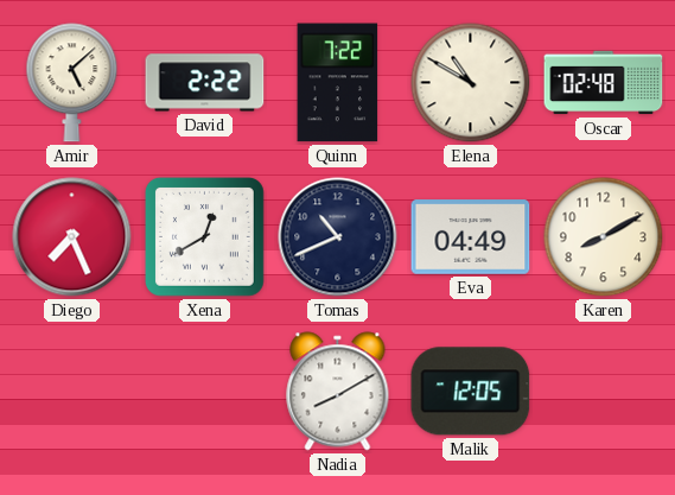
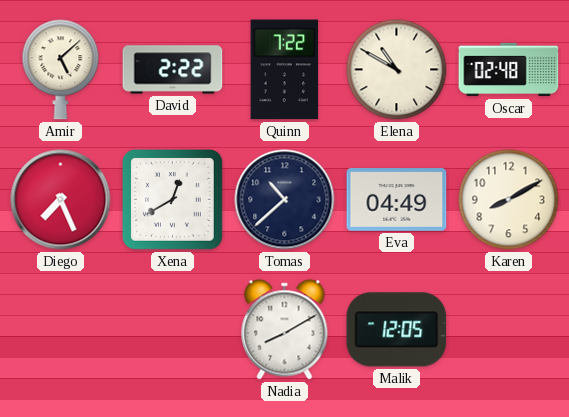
Tomas: 10:41 -> 10:38 (285, 200)
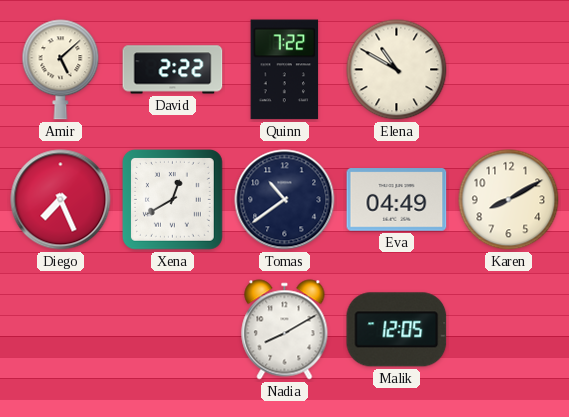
Oscar: 02:48 -> none (509, 70)
Tomas: 10:38 -> 10:39 (285, 200)
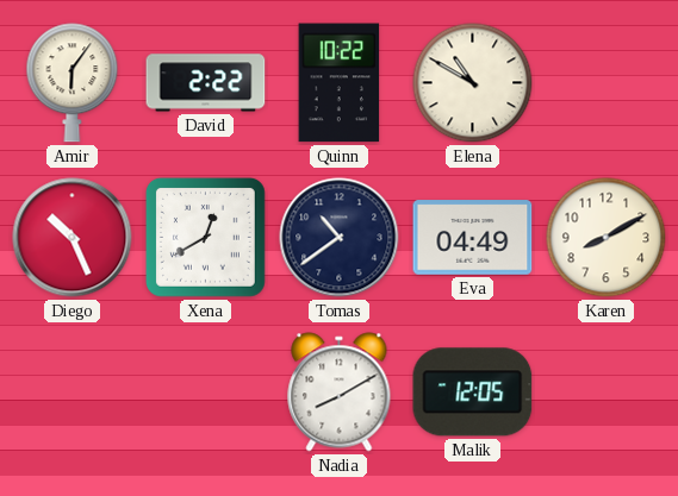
Amir: 5:08 -> 6:06 (73, 83)
Quinn: 7:22 -> 10:22 (340, 83)
Diego: 7:26 -> 10:26 (73, 238)
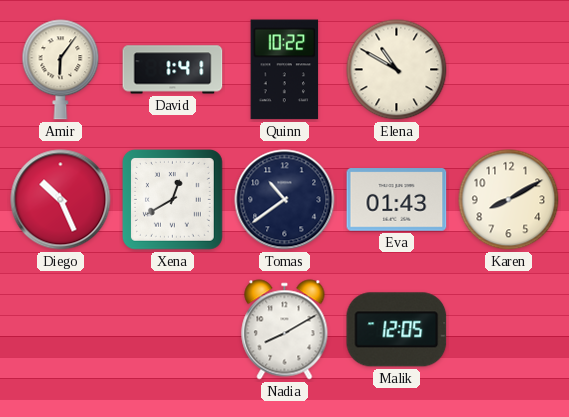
David: 2:22 -> 1:41 (173, 70)
Eva: 04:49 -> 01:43 (397, 200)
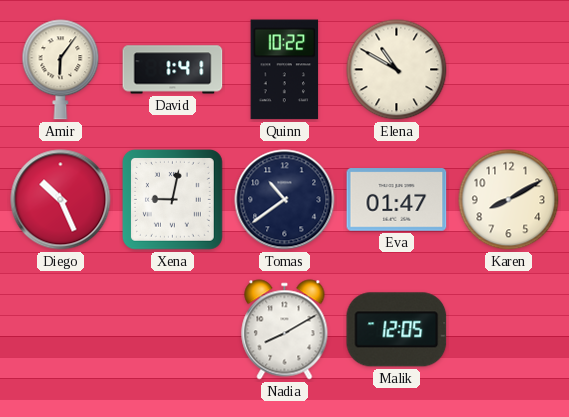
Xena: 12:40 -> 9:02 (172, 199)
Eva: 01:43 -> 01:47 (397, 200)
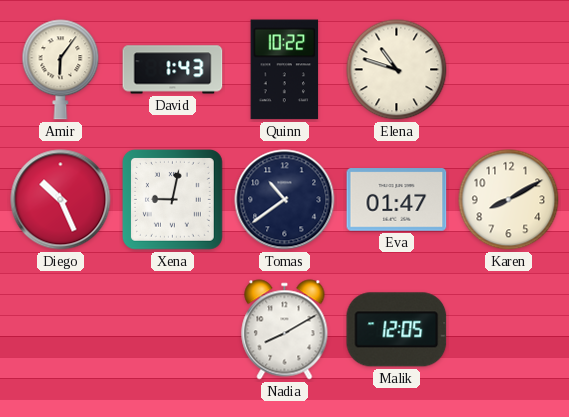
David: 1:41 -> 1:43 (173, 70)
Elena: 10:50 -> 10:48 (397, 70)
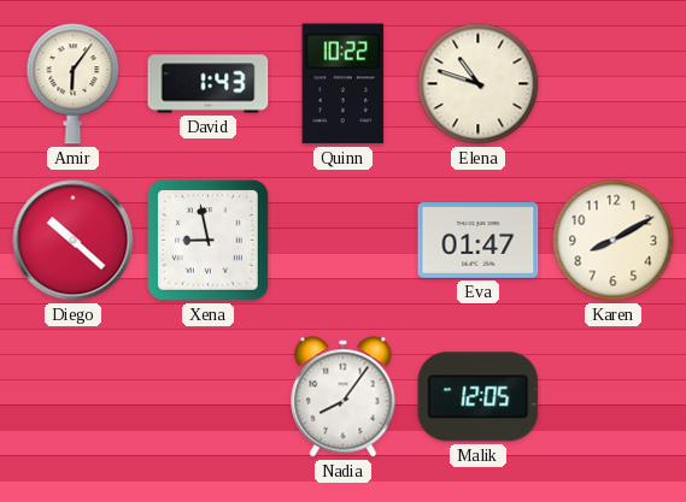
Diego: 10:26 -> 10:22 (74, 241)
Xena: 9:02 -> 8:58 (207, 240)
Tomas: 10:39 -> none (285, 200)
Nadia: 8:10 -> 8:06 (344, 397)
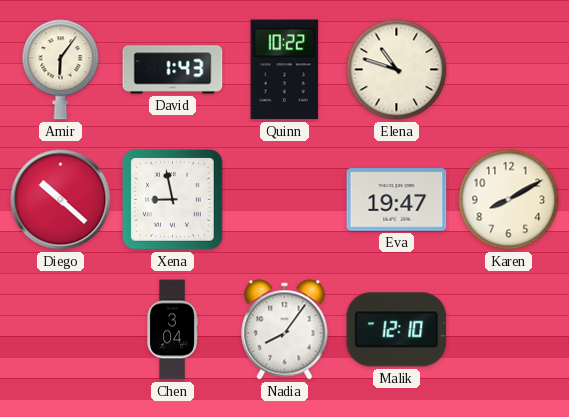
Eva: 01:47 -> 19:47 (397, 200)
Chen: none -> 3:04 (172, 330)
Malik: 12:05 -> 12:10 (397, 330)
